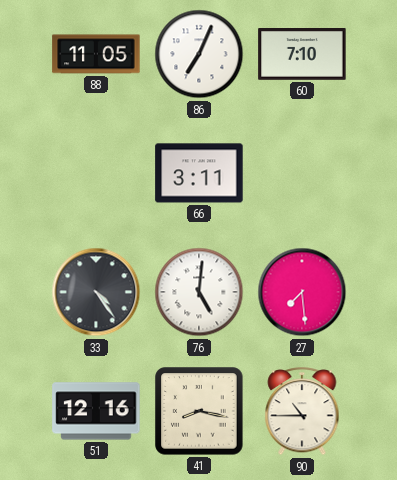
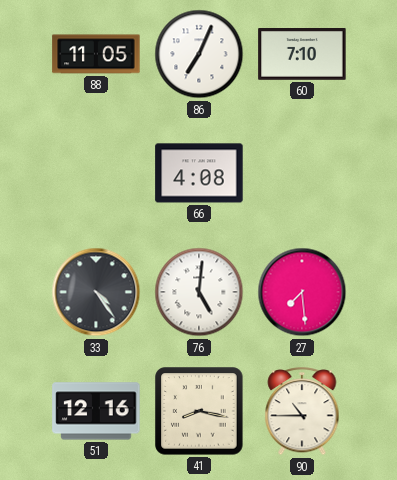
66: 3:11 -> 4:08 (199, 173)
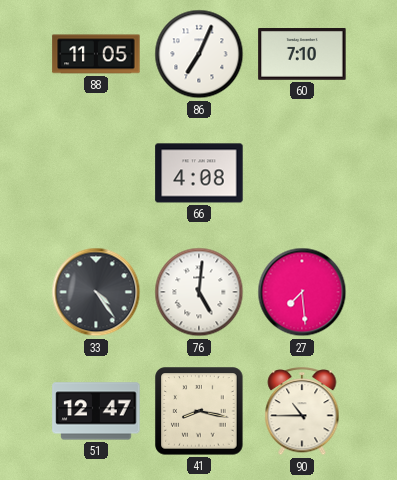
51: 12:16 -> 12:47 (96, 411)
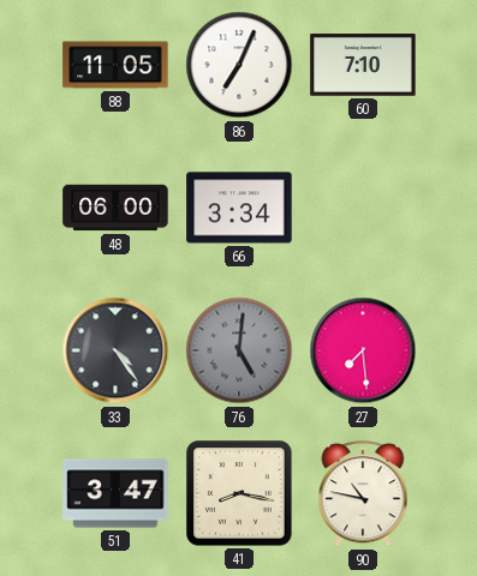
48: none -> 06:00 (115, 208)
66: 4:08 -> 3:34 (239, 208)
76 dial: white -> grey (239, 350)
51: 12:47 -> 3:47 (115, 493)
90: 10:45 -> 10:47 (363, 494)
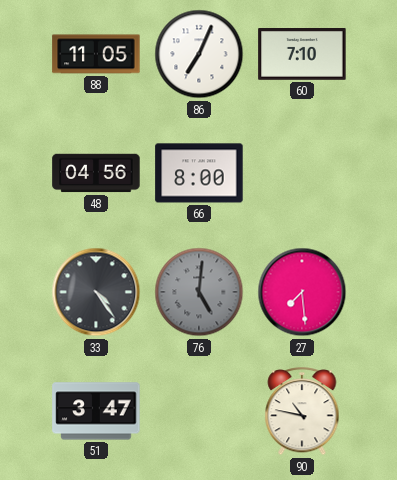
48: 06:00 -> 04:56 (96, 173)
66: 3:34 -> 8:00 (199, 173)
41: 8:17 -> none (239, 493)
